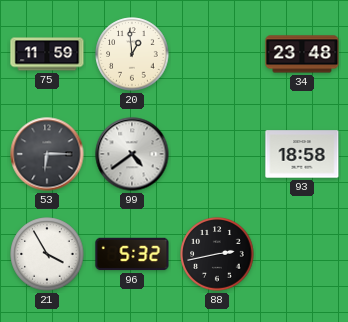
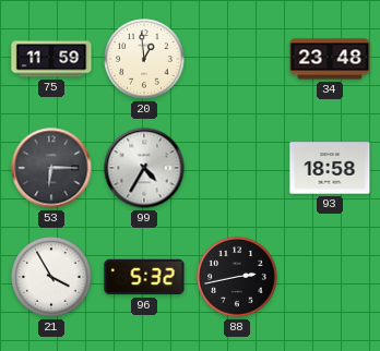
99: 4:39 -> 4:35 (144, 168)
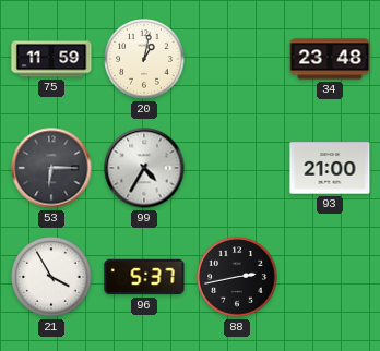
20: 12:59 -> 1:02 (144, 59)
93: 18:58 -> 21:00 (330, 168)
96: 5:32 -> 5:37 (144, 277)
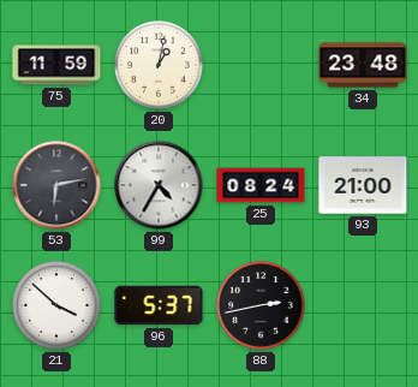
53: 6:15 -> 6:13 (56, 185)
25: none -> 08:24 (261, 185)
21: 3:55 -> 3:52 (56, 305)
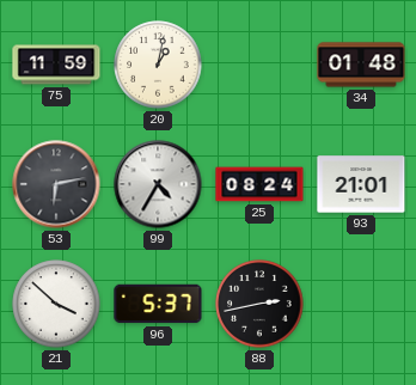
34: 23:48 -> 01:48 (361, 65)
93: 21:00 -> 21:01 (361, 184)
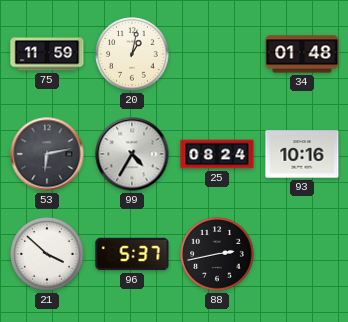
93: 21:01 -> 10:16 (302, 154)
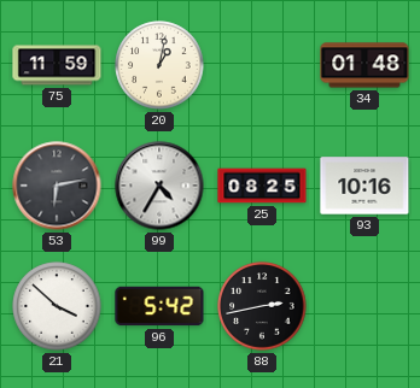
25: 08:24 -> 08:25 (262, 186)
96: 5:37 -> 5:42 (159, 306)
